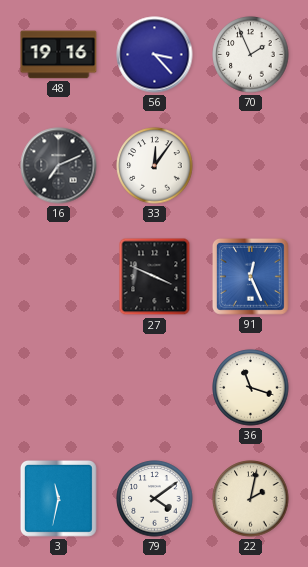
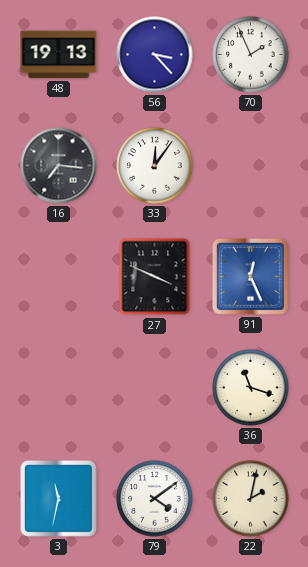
48: 19:16 -> 19:13 (59, 55)
16: 7:11 -> 7:16 (59, 166)
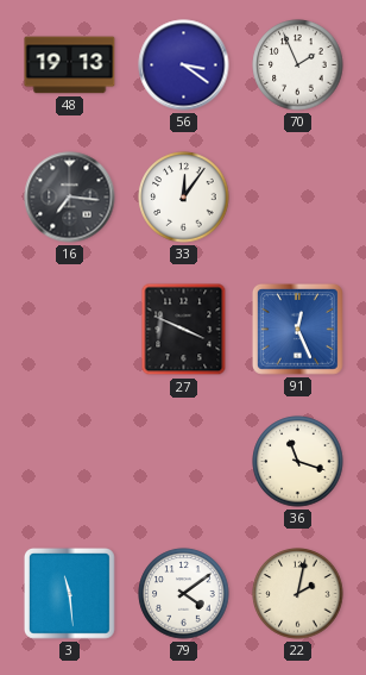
56: 3:23 -> 3:21 (184, 65)
3: 11:32 -> 11:29 (69, 593)
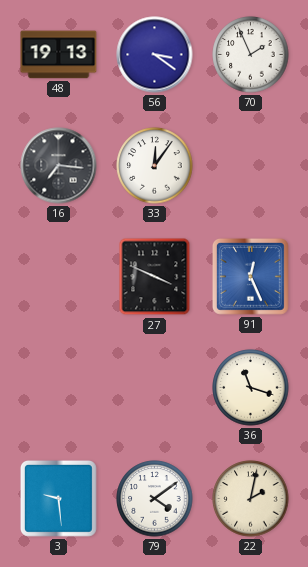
3: 11:29 -> 9:29 (58, 498)
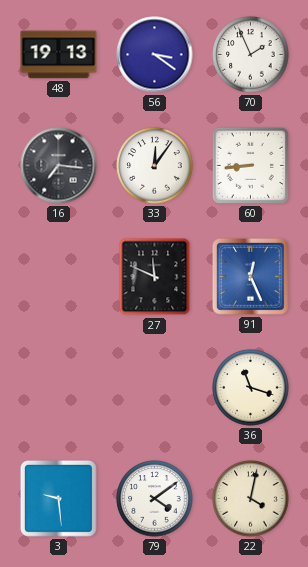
60: none -> 8:44 (250, 165)
27: 3:49 -> 11:49 (155, 277)
22: 2:02 -> 4:02 (251, 499)
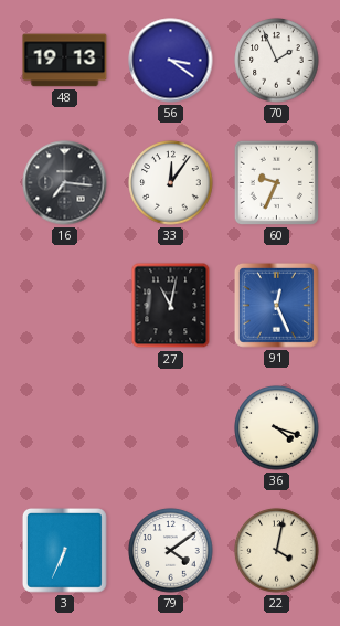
60: 8:44 -> 9:34 (276, 182)
27: 11:49 -> 11:02 (171, 306)
36: 11:18 -> 4:18 (277, 428)
3: 9:29 -> 6:34 (64, 550)
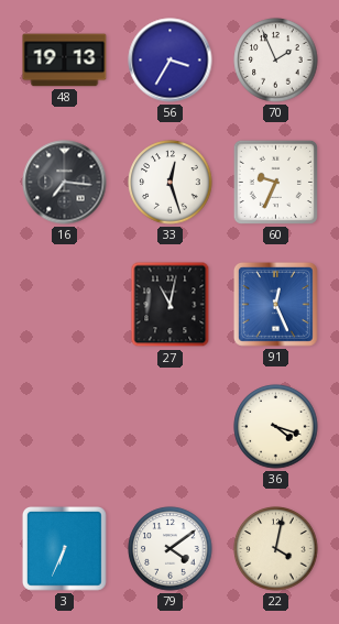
56: 3:21 -> 3:35 (171, 61)
33: 12:06 -> 12:27 (171, 183)
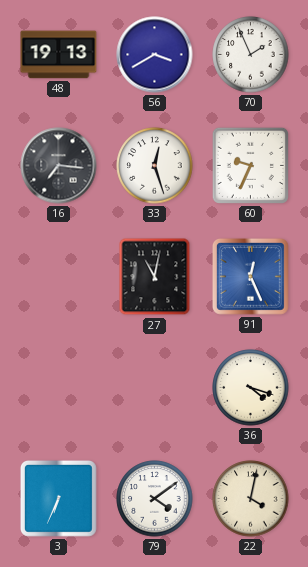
56: 3:35 -> 3:40 (155, 55)
